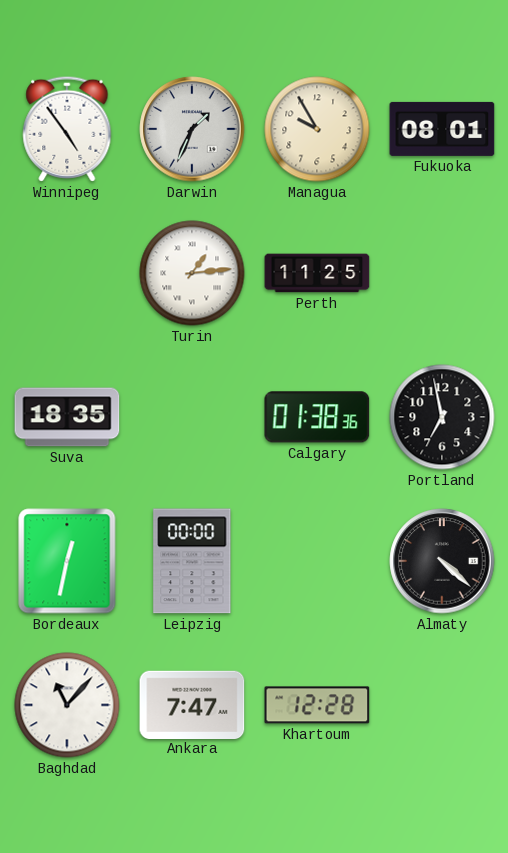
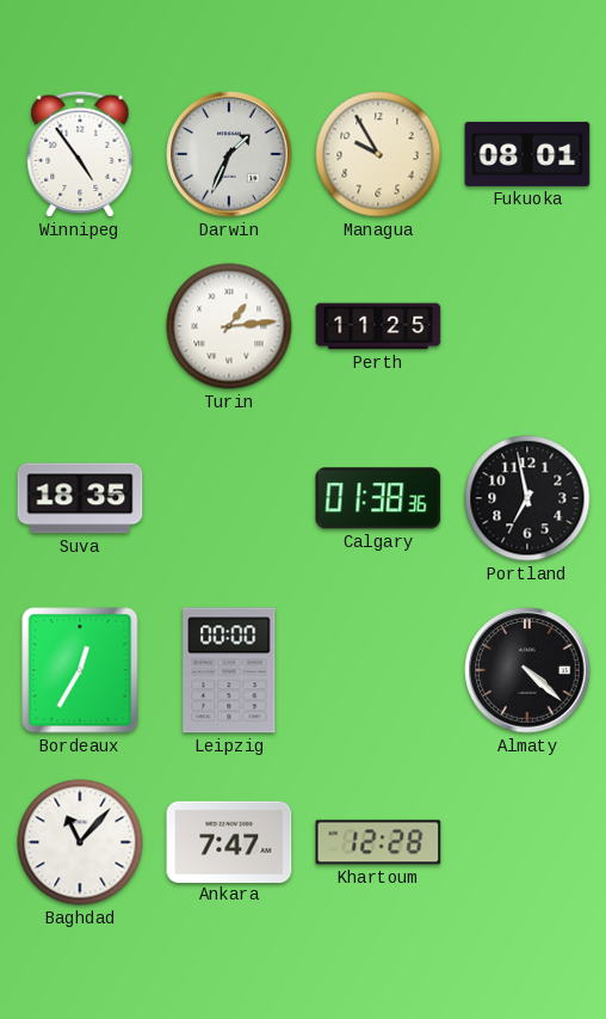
Bordeaux: 12:32 -> 12:35 (80, 670)
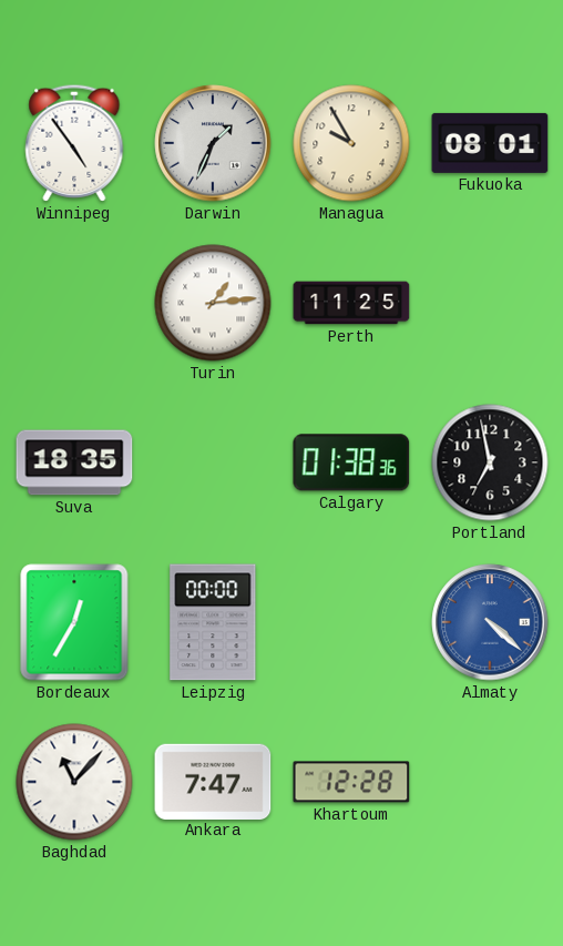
Almaty dial: black -> blue (490, 622)
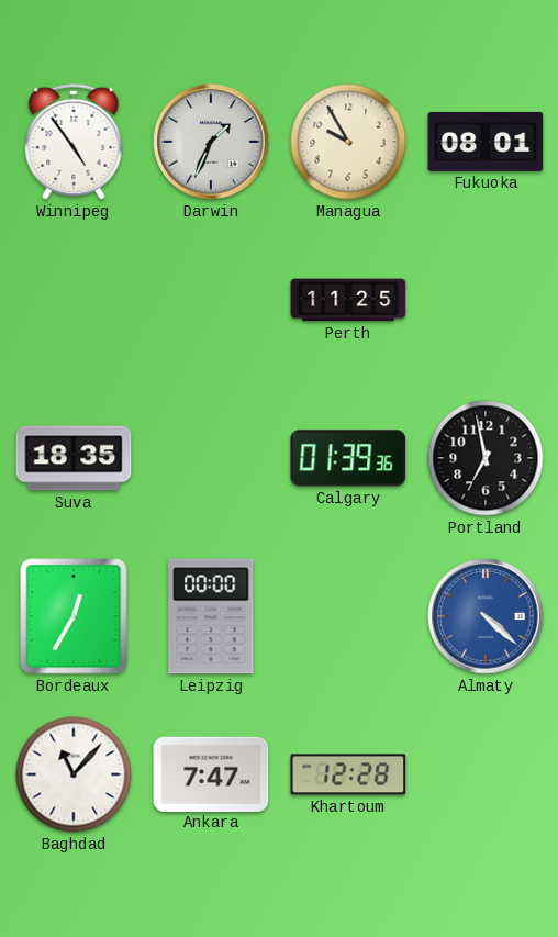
Turin: 1:14 -> none (213, 303)
Calgary: 01:38 -> 01:39 (348, 458)
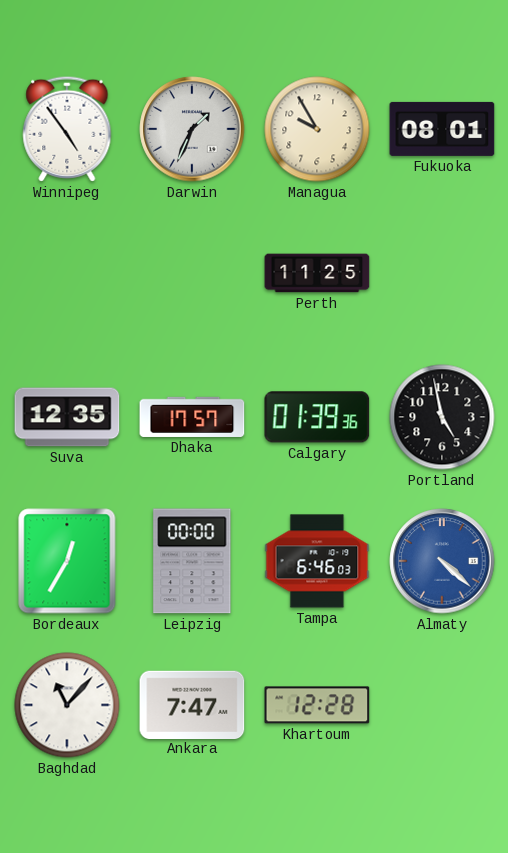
Suva: 18:35 -> 12:35 (67, 417)
Dhaka: none -> 17:57 (192, 417)
Portland: 6:58 -> 4:58 (442, 417)
Tampa: none -> 6:46 (317, 561)
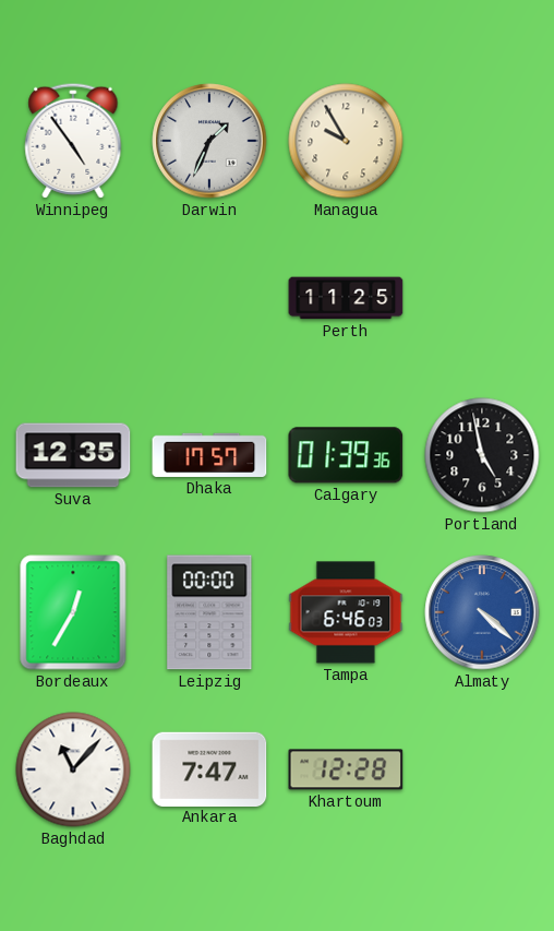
Fukuoka: 08:01 -> none (442, 129)
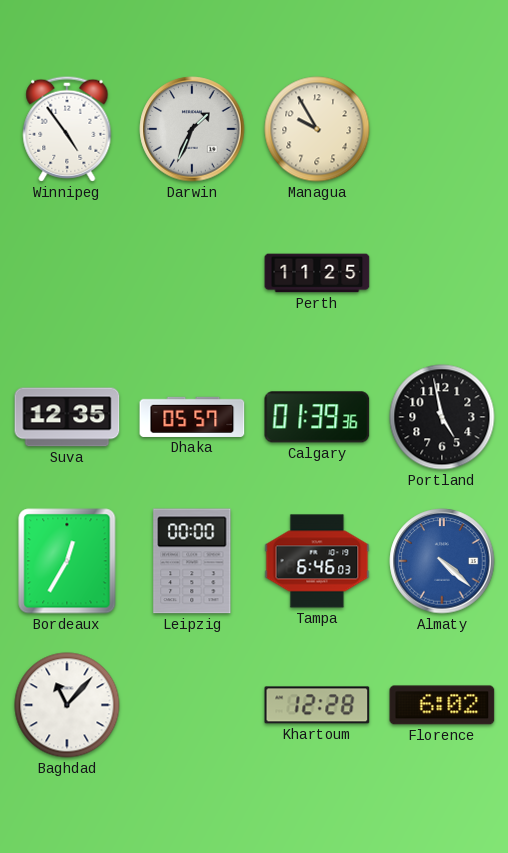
Dhaka: 17:57 -> 05:57 (192, 417)
Ankara: 7:47 -> none (209, 768)
Florence: none -> 6:02 (442, 705)
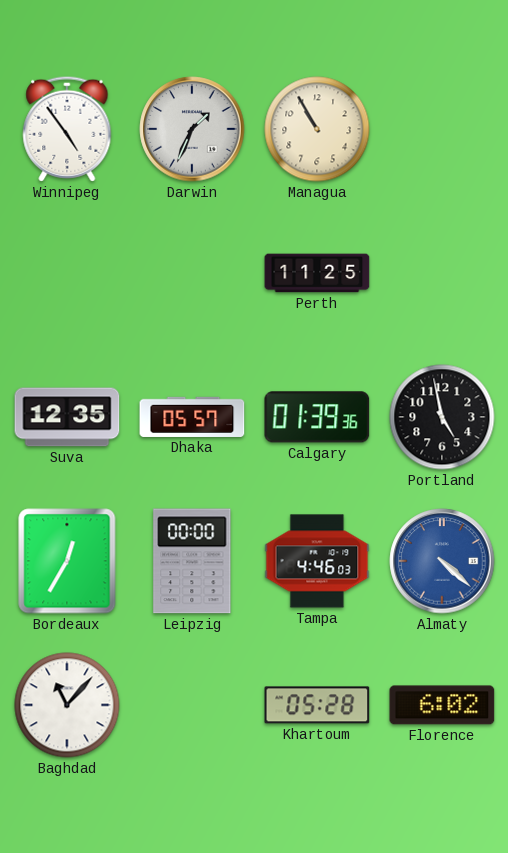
Managua: 9:55 -> 10:55 (317, 129)
Tampa: 6:46 -> 4:46 (317, 561)
Khartoum: 12:28 -> 05:28 (317, 705)
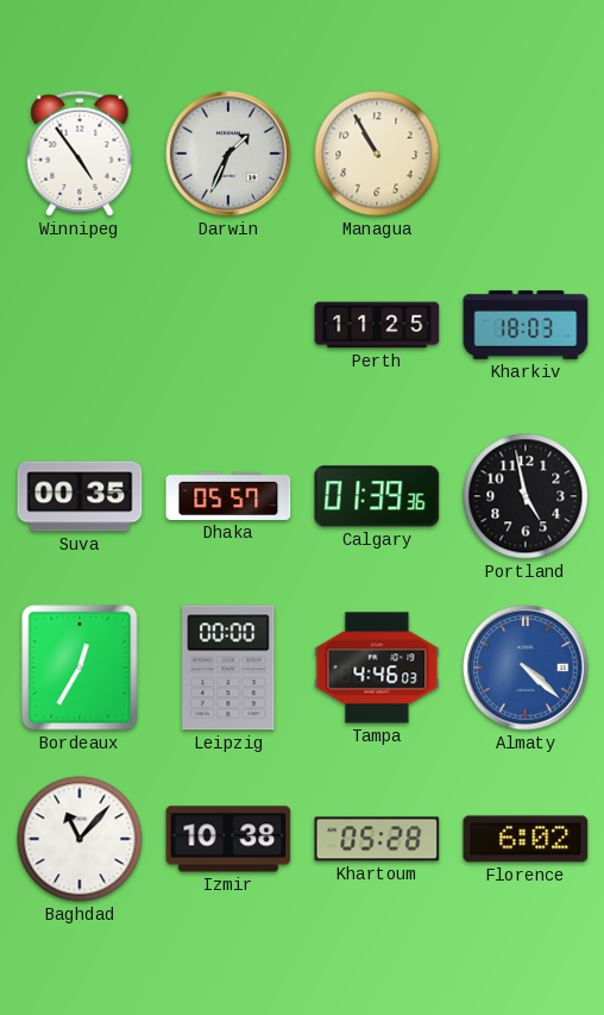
Kharkiv: none -> 18:03 (526, 325)
Suva: 12:35 -> 00:35 (80, 496)
Izmir: none -> 10:38 (228, 839)
